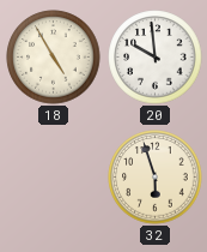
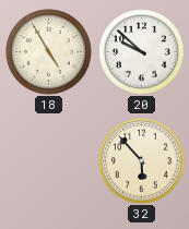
20: 9:59 -> 9:52 (142, 52)
32: 5:57 -> 5:53 (142, 161)
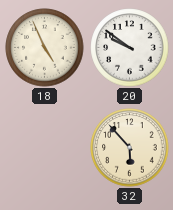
18: 4:55 -> 4:56 (45, 48)
20: 9:52 -> 9:51 (130, 48)
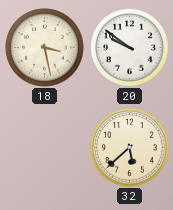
18: 4:56 -> 3:28 (45, 48)
32: 5:53 -> 5:38 (130, 148)
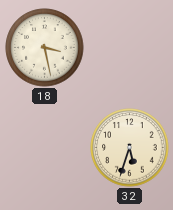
20: 9:51 -> none (130, 48)
32: 5:38 -> 5:33 (130, 148)
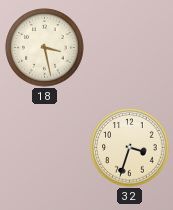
32: 5:33 -> 3:33 (130, 148)
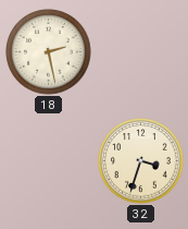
18: 3:28 -> 2:28 (49, 52)
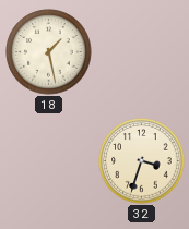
18: 2:28 -> 1:28 (49, 52)
